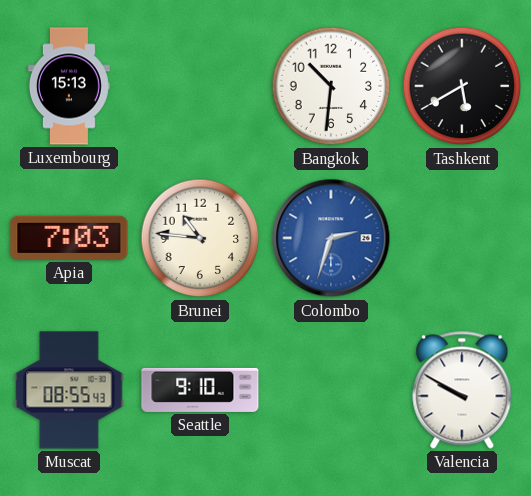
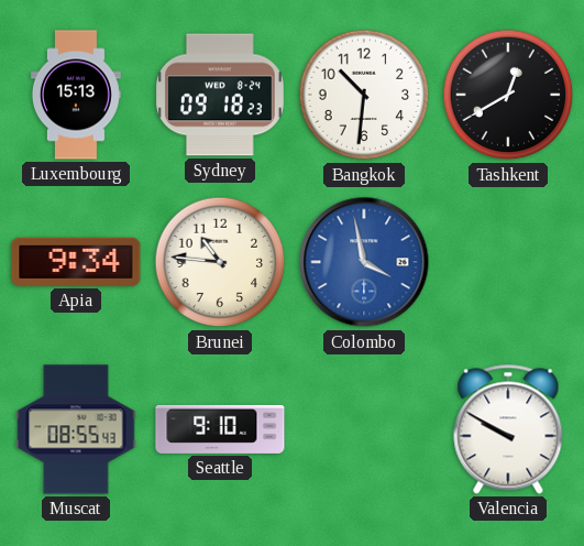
Sydney: none -> 09:18 (220, 95)
Tashkent: 5:40 -> 12:40 (508, 95)
Apia: 7:03 -> 9:34 (76, 262)
Colombo: 2:33 -> 3:58 (364, 262)
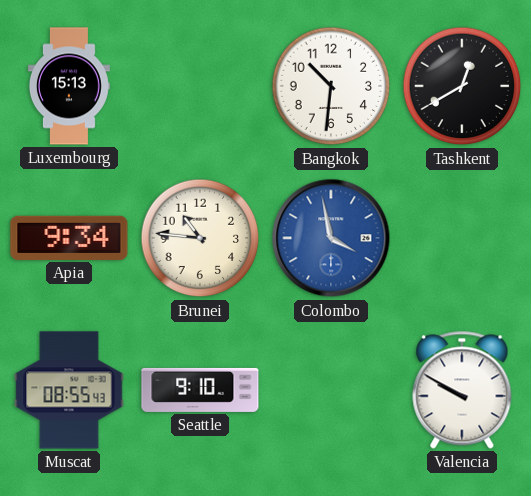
Sydney: 09:18 -> none (220, 95)
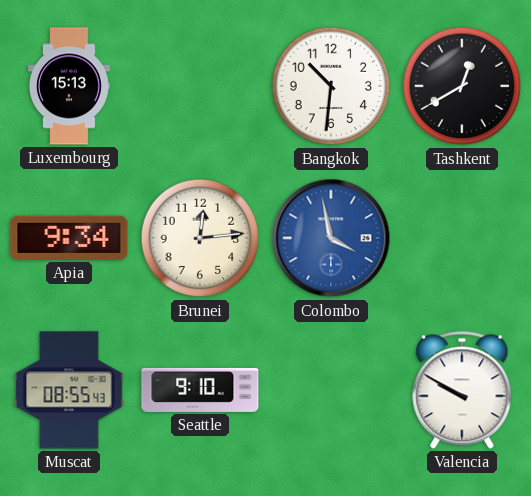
Brunei: 10:46 -> 12:14 (200, 238)
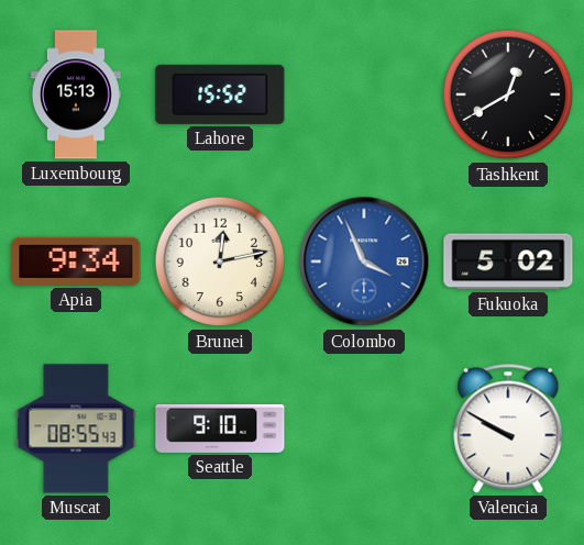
Lahore: none -> 15:52 (220, 94)
Bangkok: 10:31 -> none (331, 86)
Brunei: 12:14 -> 12:13 (220, 262)
Colombo: 3:58 -> 3:56 (364, 262)
Fukuoka: none -> 5:02 (508, 262)
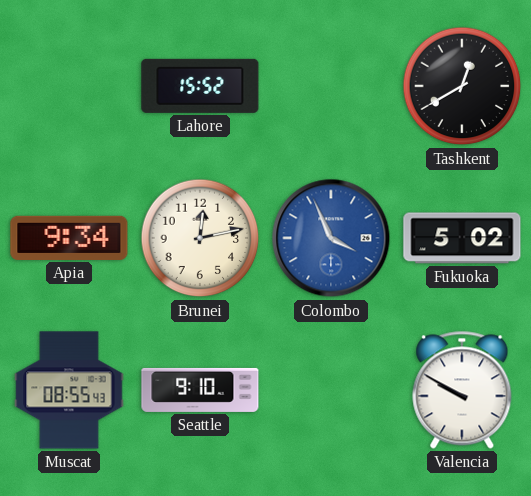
Luxembourg: 15:13 -> none (76, 94)
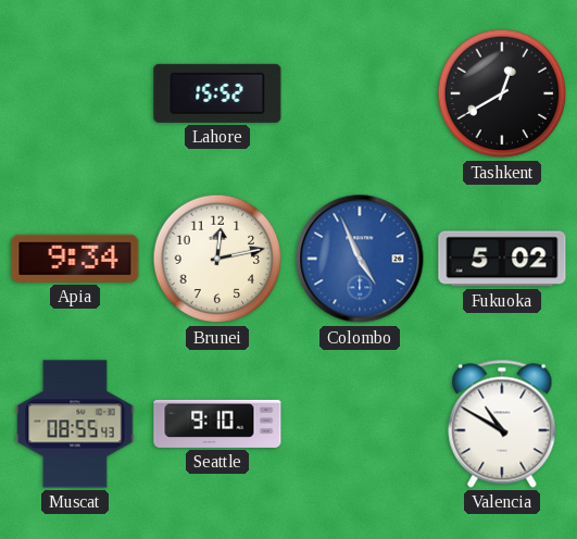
Colombo: 3:56 -> 4:56 (360, 259)
Valencia: 9:50 -> 10:50 (502, 424)
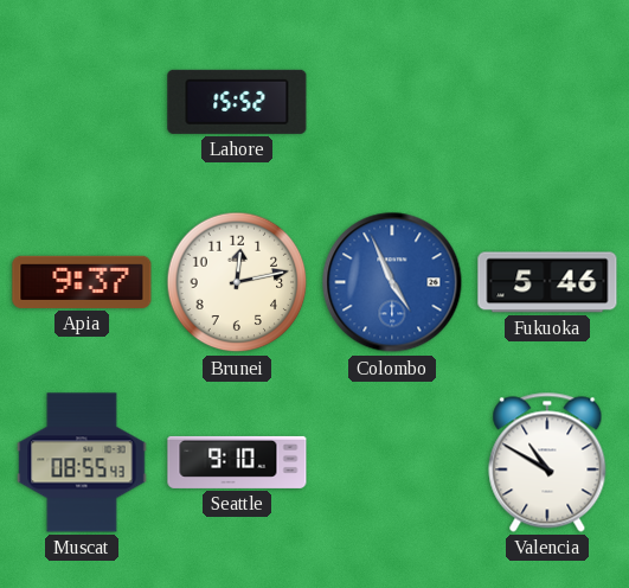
Tashkent: 12:40 -> none (502, 93)
Apia: 9:34 -> 9:37 (82, 282)
Fukuoka: 5:02 -> 5:46 (547, 282)
